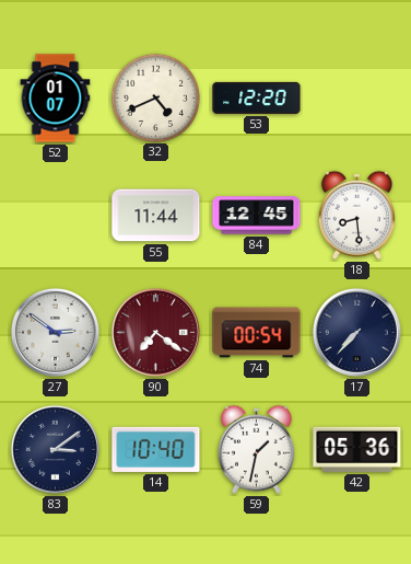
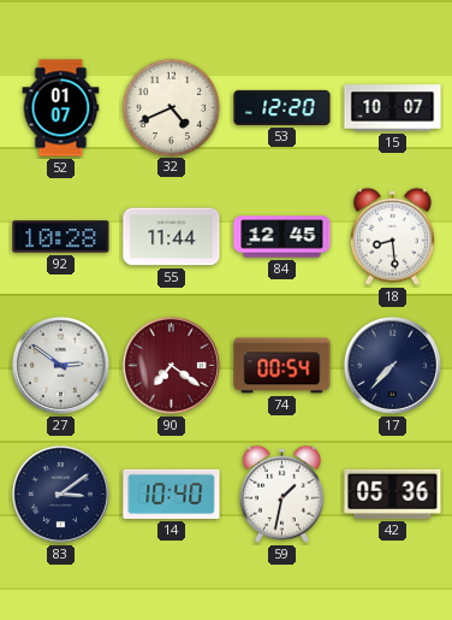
15: none -> 10:07 (393, 108)
92: none -> 10:28 (61, 237)
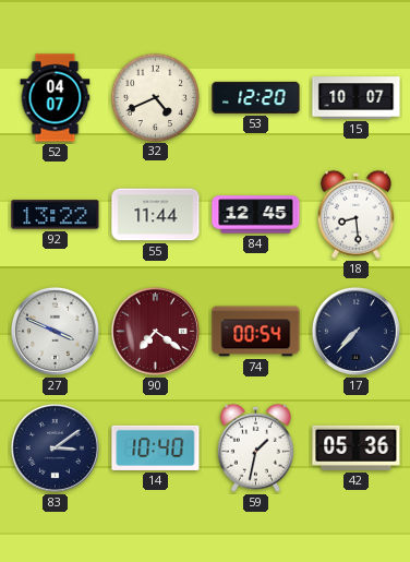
52: 01:07 -> 04:07 (56, 98)
92: 10:28 -> 13:22 (56, 215)
27: 2:51 -> 3:49 (55, 331)
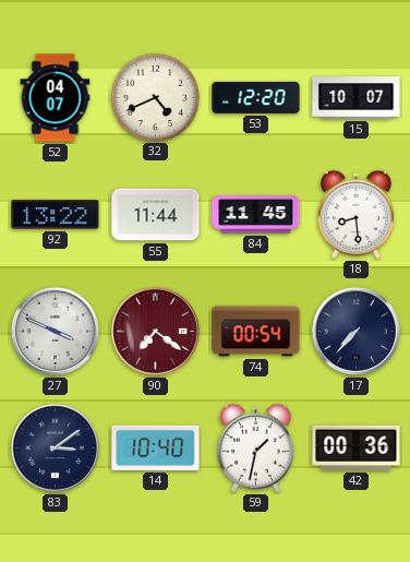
84: 12:45 -> 11:45 (256, 215)
42: 05:36 -> 00:36 (357, 447)
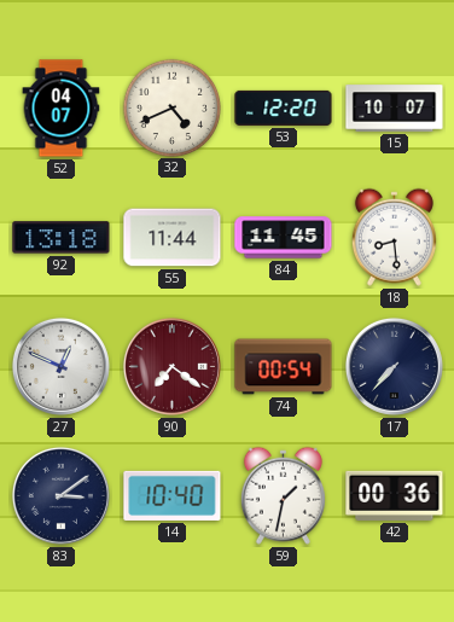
92: 13:22 -> 13:18 (62, 238)
27: 3:49 -> 12:49 (60, 366)
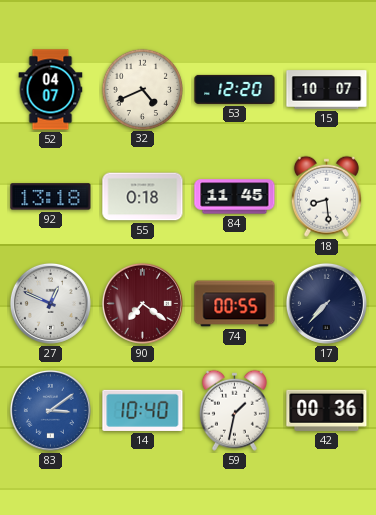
55: 11:44 -> 0:18 (143, 197)
74: 00:54 -> 00:55 (235, 304)
83 dial: navy -> blue (50, 410)
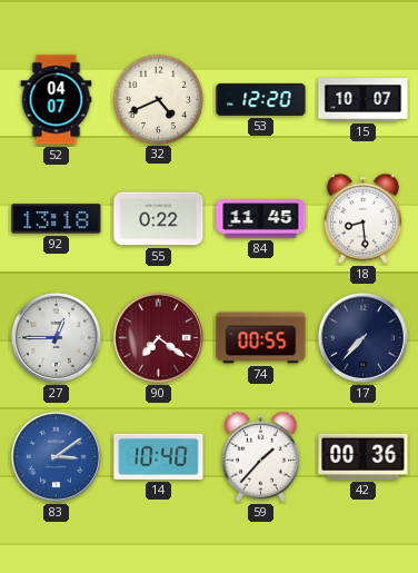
55: 0:18 -> 0:22 (159, 219)
27: 12:49 -> 12:45 (56, 337)
59: 1:32 -> 1:37 (260, 456)
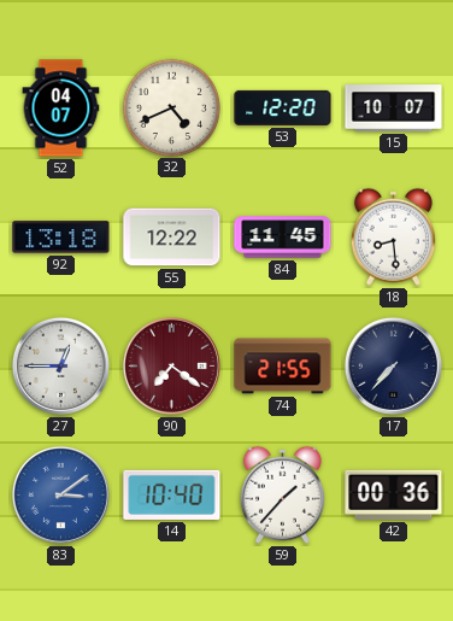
55: 0:22 -> 12:22 (172, 238)
74: 00:55 -> 21:55 (283, 367)
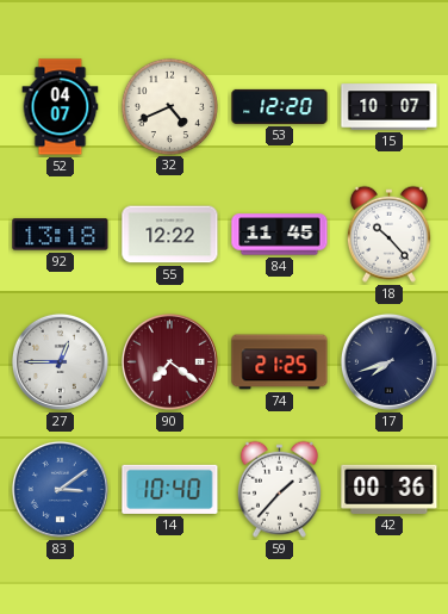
18: 8:29 -> 10:23 (388, 234)
74: 21:55 -> 21:25 (280, 362)
17: 7:37 -> 7:42 (388, 361)
